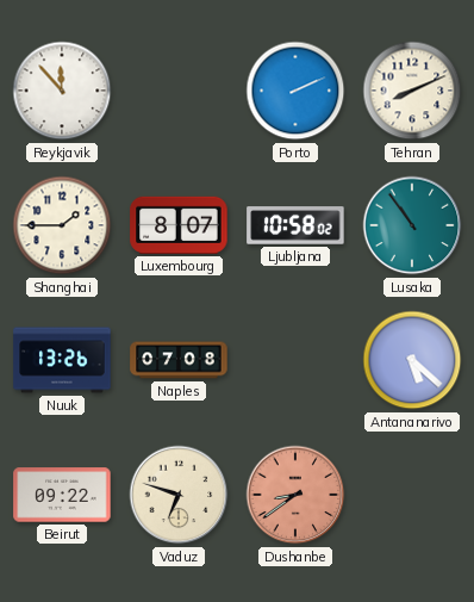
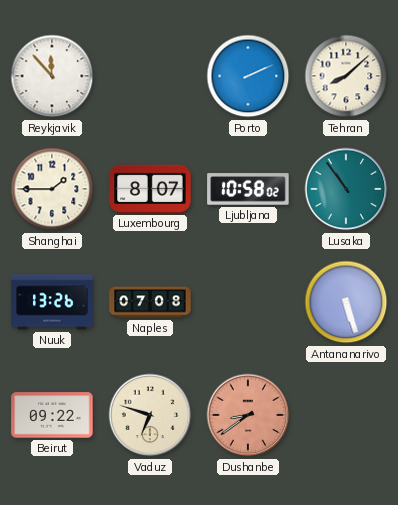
Tehran: 8:11 -> 8:08 (346, 76)
Antananarivo: 5:22 -> 5:27 (346, 302)
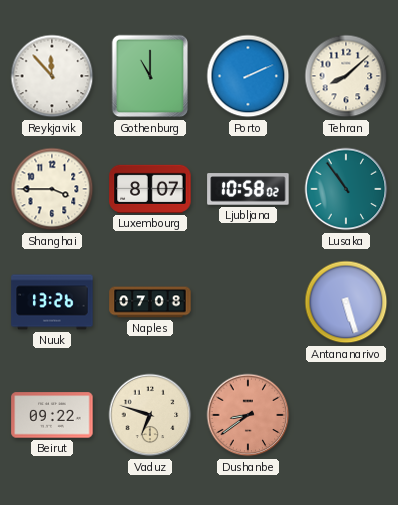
Gothenburg: none -> 11:00 (150, 76)
Shanghai: 1:45 -> 3:45 (52, 189)
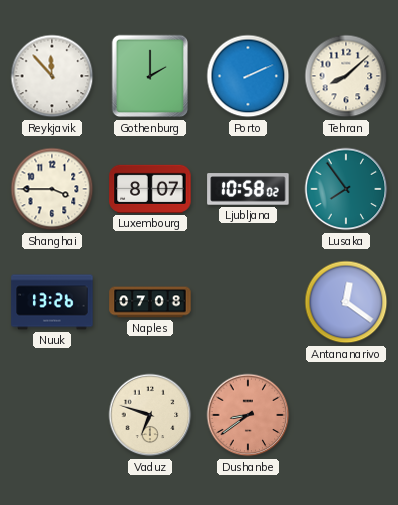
Gothenburg: 11:00 -> 2:00 (150, 76)
Lusaka: 10:54 -> 7:54 (346, 189)
Antananarivo: 5:27 -> 12:21 (346, 302)
Beirut: 09:22 -> none (52, 415)
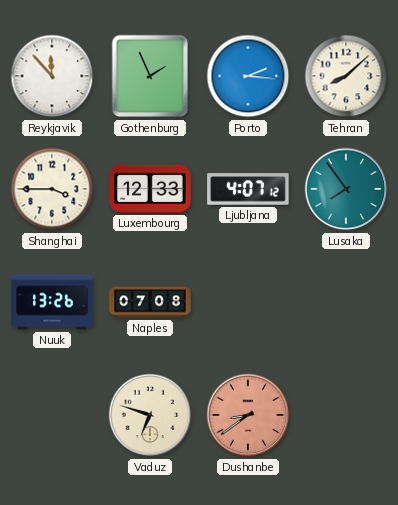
Gothenburg: 2:00 -> 1:56 (150, 76)
Porto: 2:11 -> 2:16 (248, 76)
Luxembourg: 8:07 -> 12:33 (150, 189)
Ljubljana: 10:58 -> 4:07 (248, 189)
Antananarivo: 12:21 -> none (346, 302)
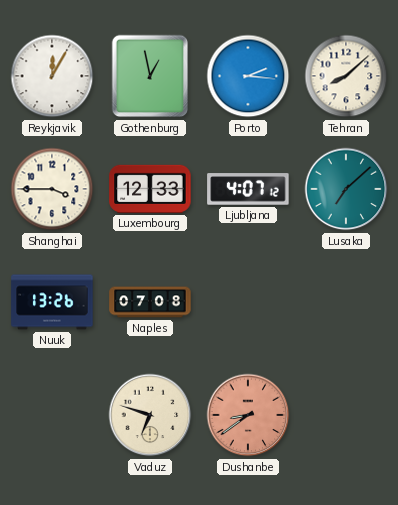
Reykjavik: 11:53 -> 12:05 (52, 76)
Gothenburg: 1:56 -> 12:58 (150, 76)
Lusaka: 7:54 -> 7:08 (346, 189)
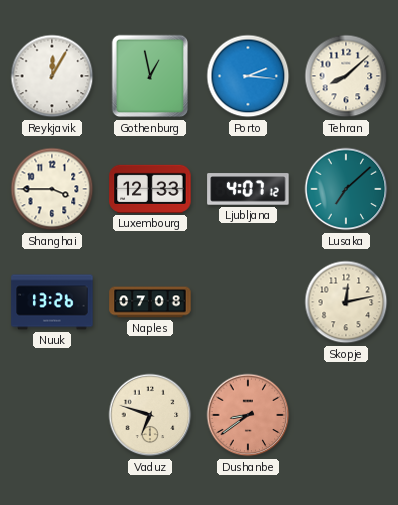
Skopje: none -> 12:13 (346, 302)
